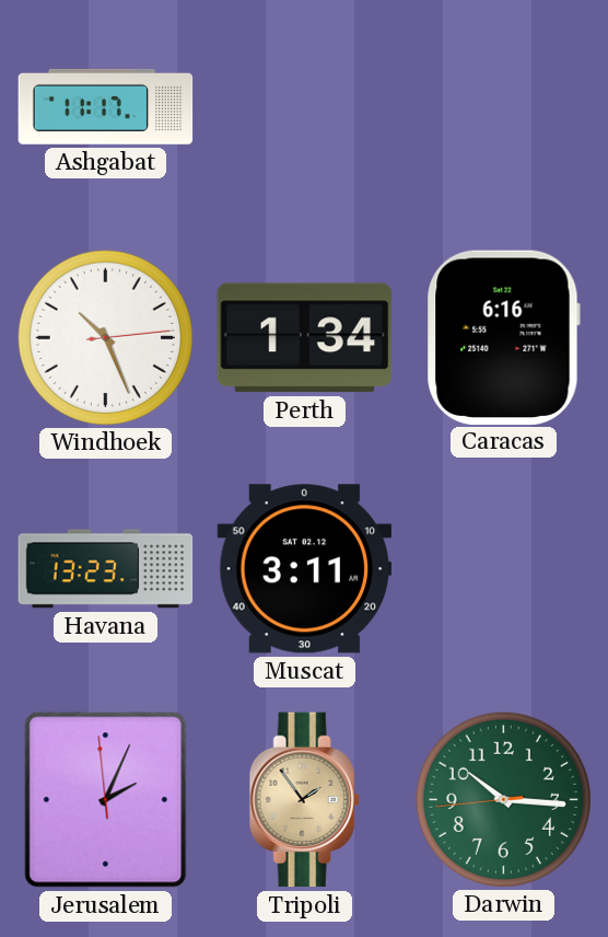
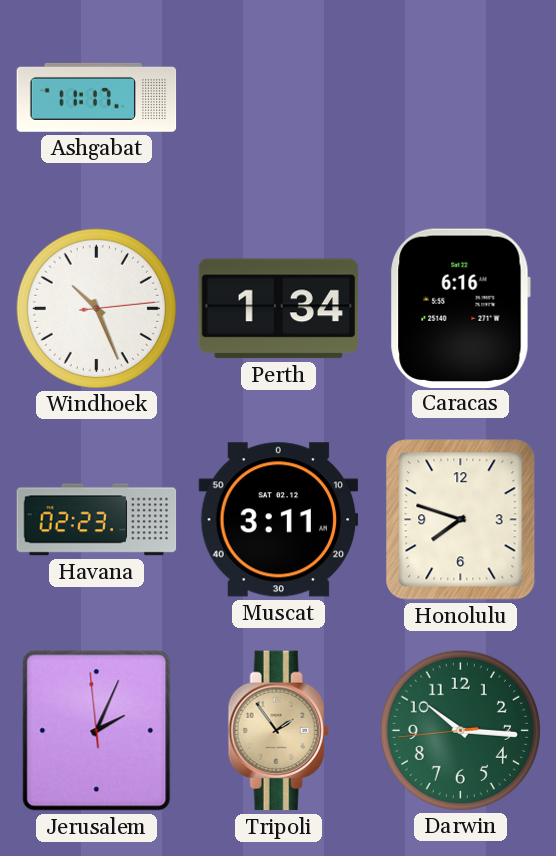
Havana: 13:23 -> 02:23 (97, 520)
Honolulu: none -> 7:48 (461, 520)
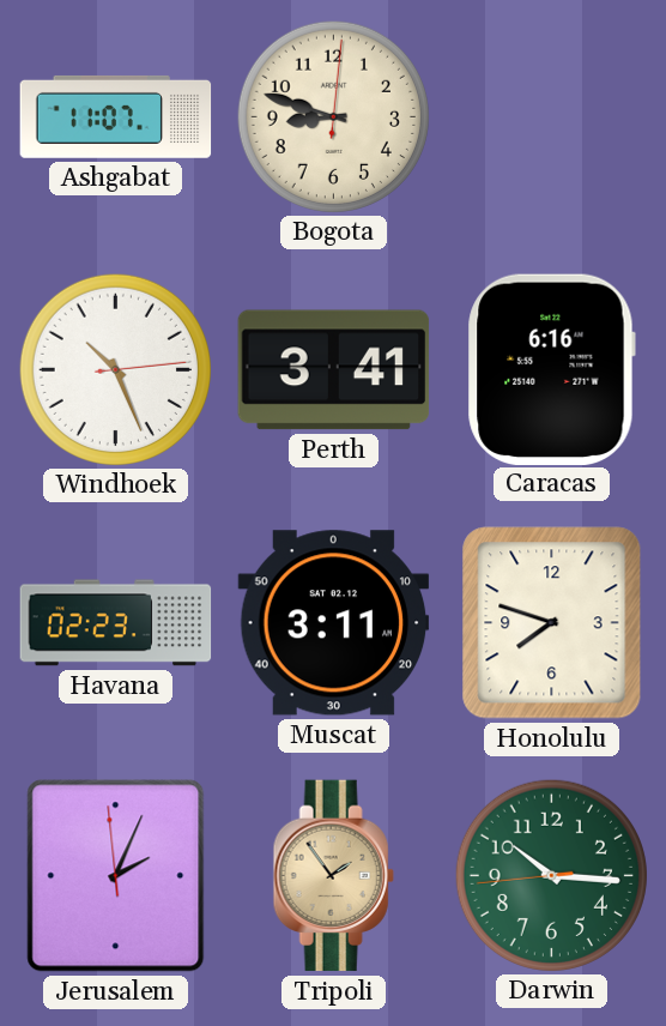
Ashgabat: 11:17 -> 11:07 (116, 116)
Bogota: none -> 8:48 (333, 116)
Perth: 1:34 -> 3:41 (334, 370)
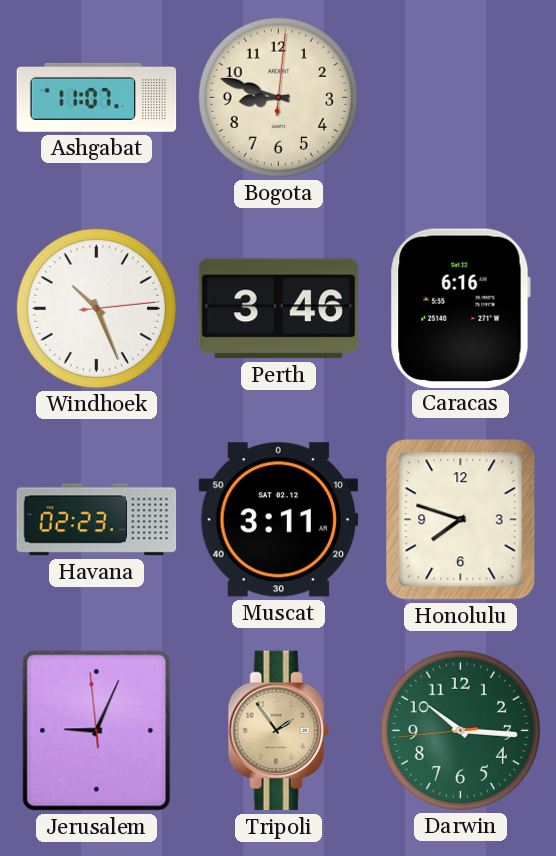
Perth: 3:41 -> 3:46 (279, 309)
Jerusalem: 2:03 -> 9:03 (97, 731)
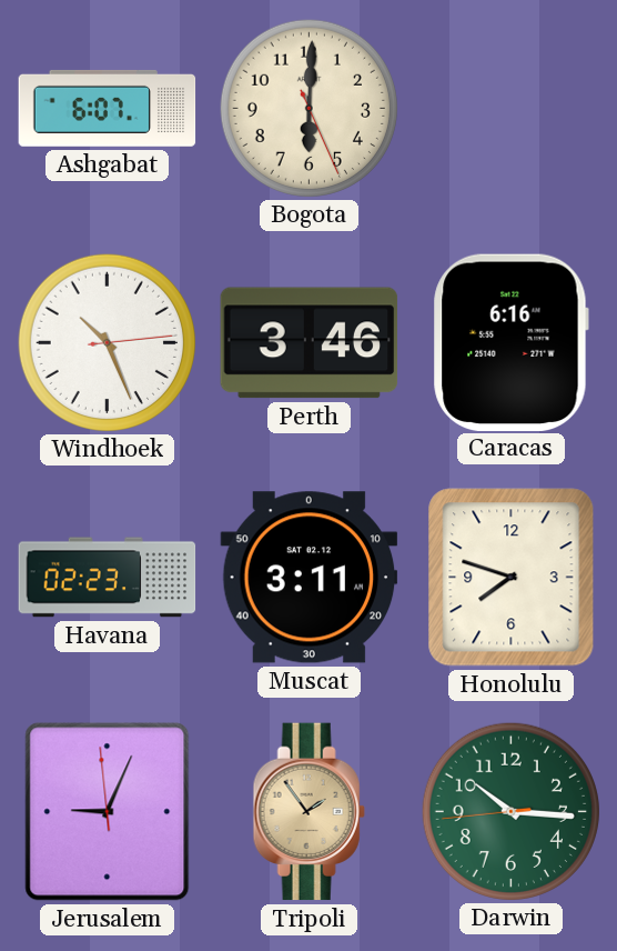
Ashgabat: 11:07 -> 6:07 (108, 108)
Bogota: 8:48 -> 6:00 (308, 108)
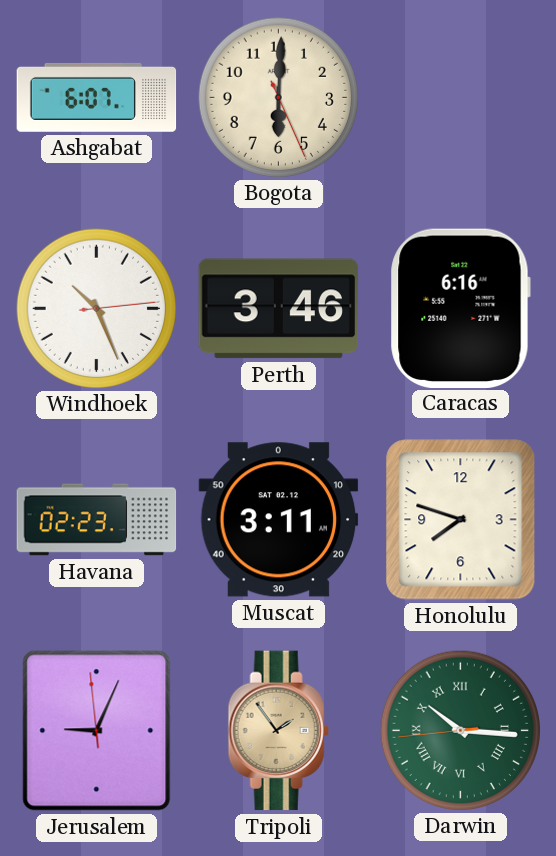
Darwin numerals: Arabic -> Roman (460, 730)
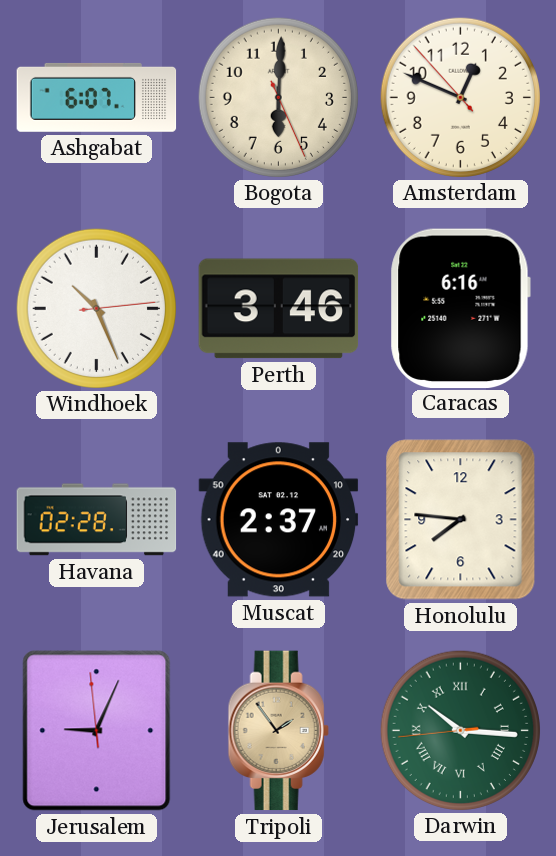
Amsterdam: none -> 12:48 (460, 97)
Havana: 02:23 -> 02:28 (97, 520)
Muscat: 3:11 -> 2:37 (279, 520)
Honolulu: 7:48 -> 7:46 (461, 520)
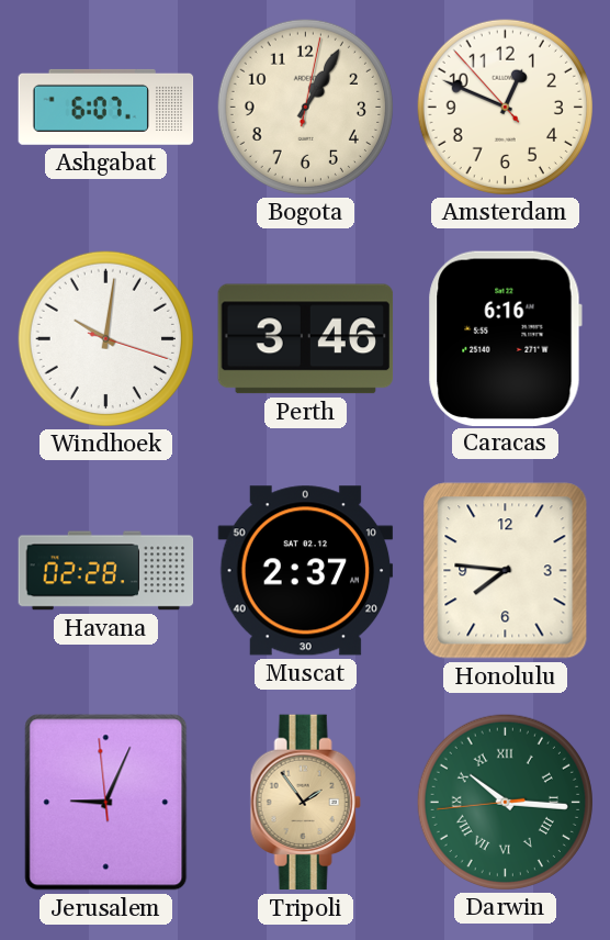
Bogota: 6:00 -> 1:05 (305, 107)
Windhoek: 10:26 -> 10:01 (105, 338)
